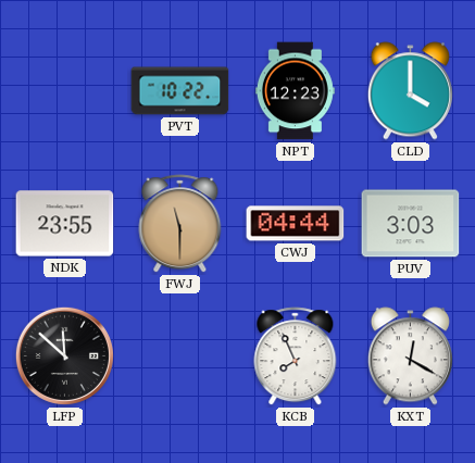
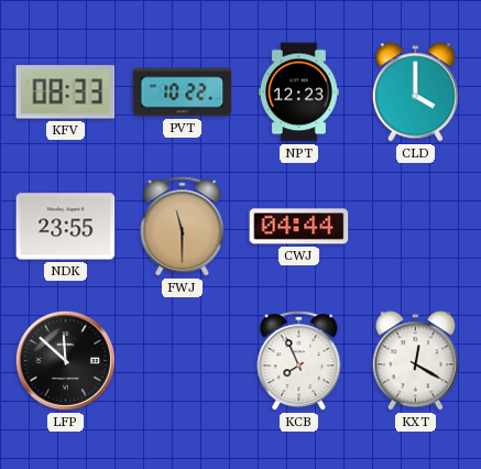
KFV: none -> 08:33 (66, 92)
PUV: 3:03 -> none (411, 224)
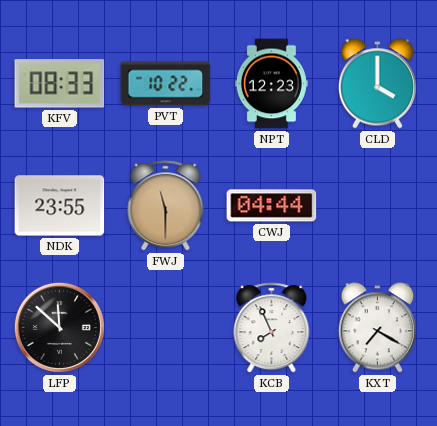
KXT: 12:20 -> 7:20 (377, 328)
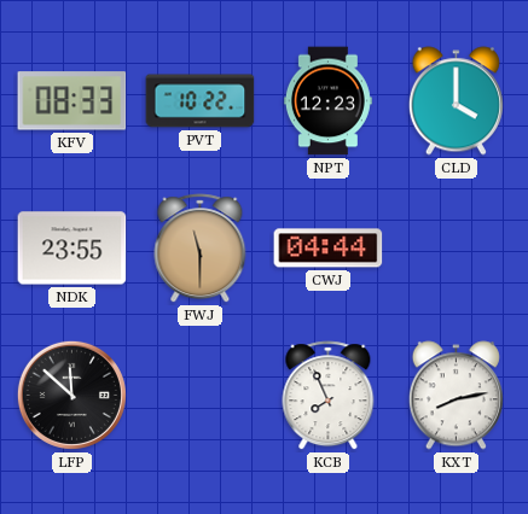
KXT: 7:20 -> 8:13 (456, 396)
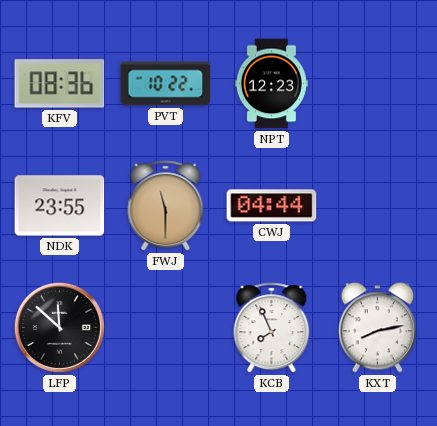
KFV: 08:33 -> 08:36 (60, 84)
CLD: 4:00 -> none (456, 101)
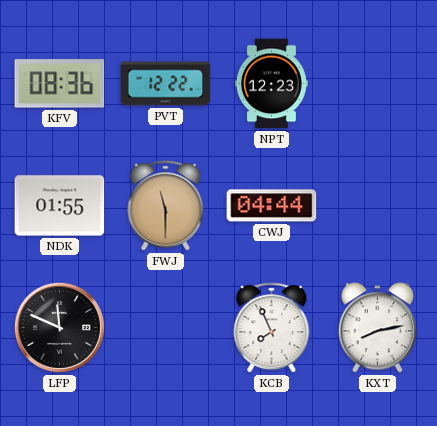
PVT: 10:22 -> 12:22 (166, 84)
NDK: 23:55 -> 01:55 (60, 206)
LFP: 11:52 -> 11:49 (59, 327)
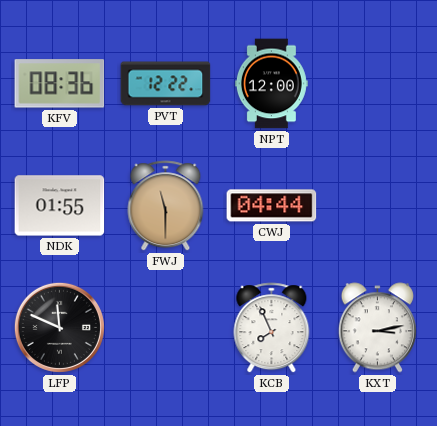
NPT: 12:23 -> 12:00 (271, 84)
KXT: 8:13 -> 3:13 (377, 328)
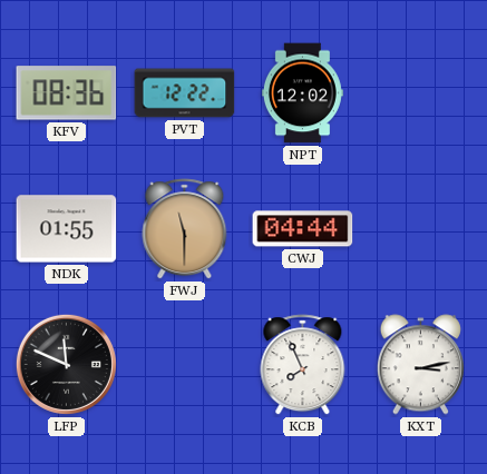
NPT: 12:00 -> 12:02 (302, 93)
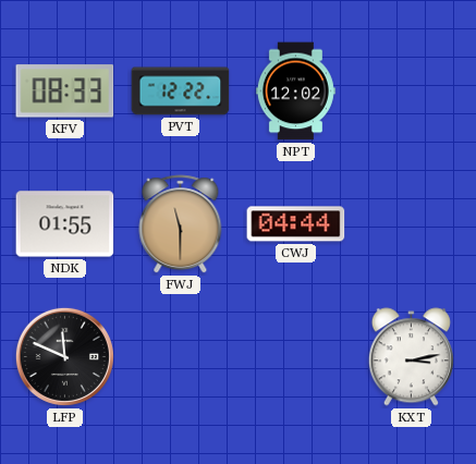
KFV: 08:36 -> 08:33 (65, 91)
KCB: 7:56 -> none (303, 365)
